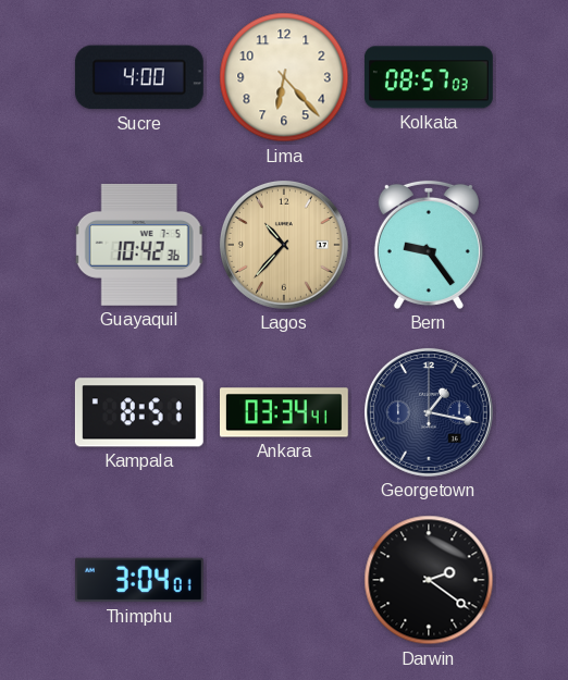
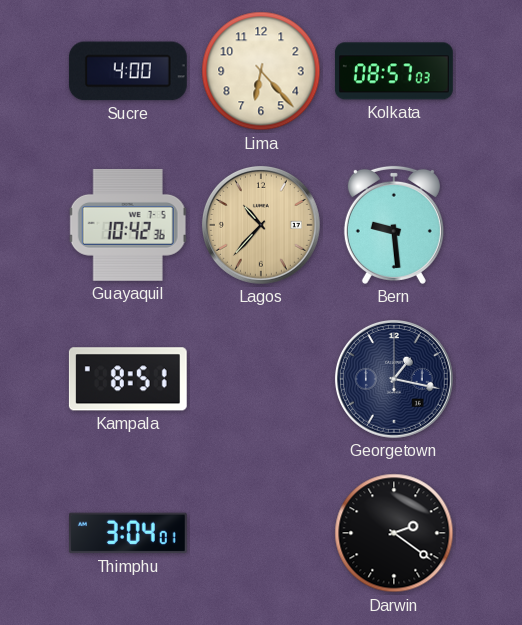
Bern: 9:24 -> 9:29 (394, 225)
Ankara: 03:34 -> none (284, 412)
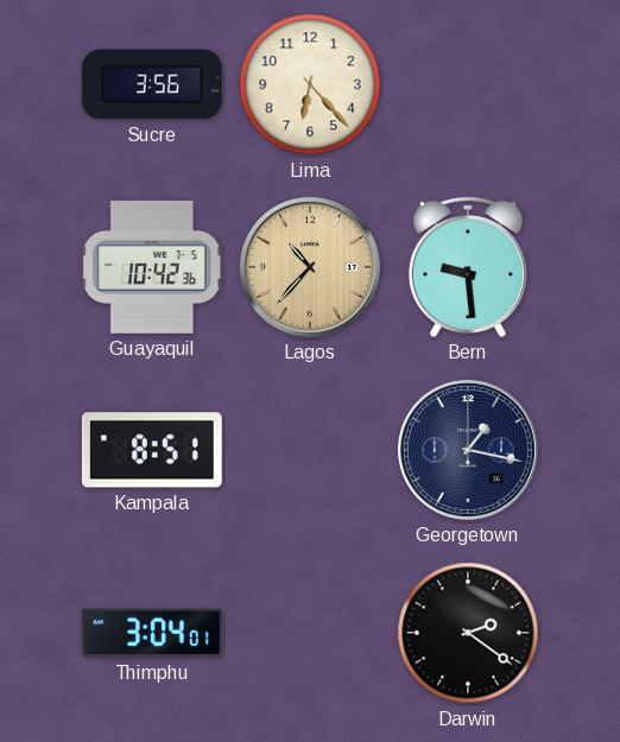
Sucre: 4:00 -> 3:56 (152, 84)
Kolkata: 08:57 -> none (394, 71)
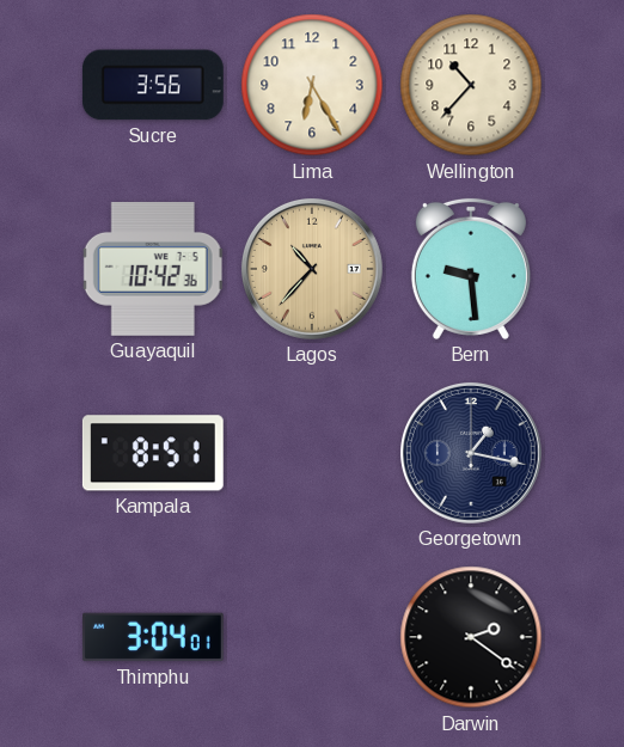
Lima: 6:23 -> 6:25 (312, 85)
Wellington: none -> 10:37 (471, 85)
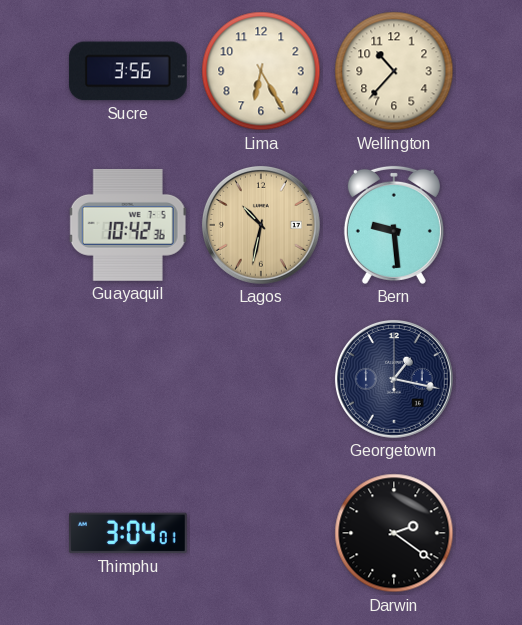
Lagos: 10:37 -> 10:32 (261, 225)
Kampala: 8:51 -> none (153, 453)
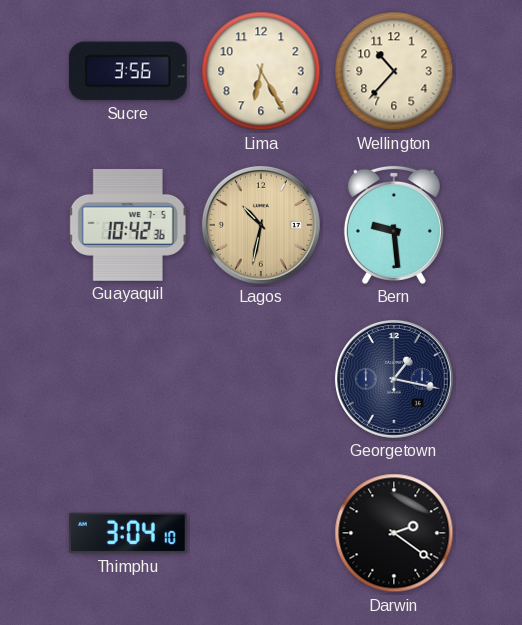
Thimphu: 3:04:01 -> 3:04:10 (128, 533)
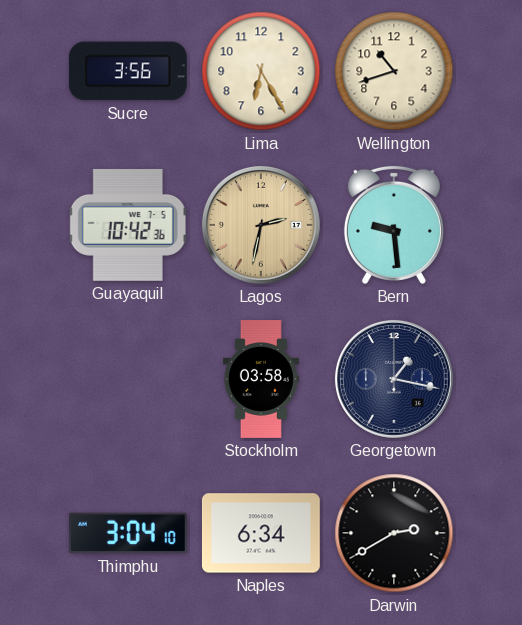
Wellington: 10:37 -> 10:42 (394, 71)
Lagos: 10:32 -> 2:32 (261, 225)
Stockholm: none -> 03:58 (261, 380)
Naples: none -> 6:34 (261, 533)
Darwin: 2:21 -> 2:40 (394, 533)
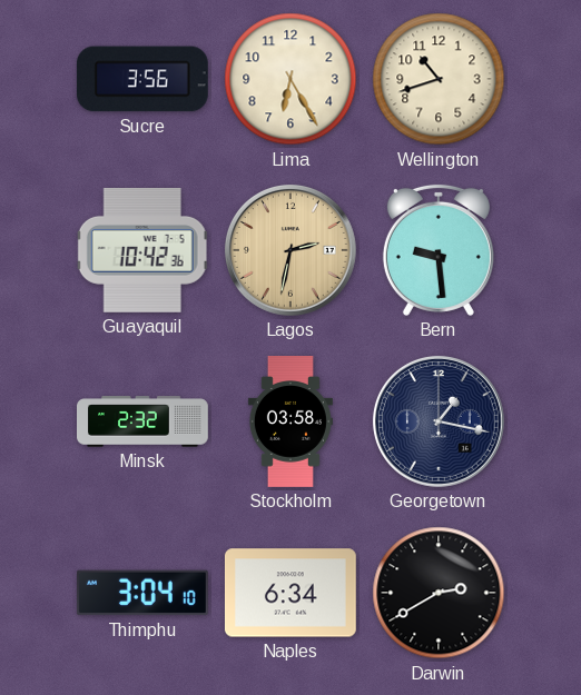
Minsk: none -> 2:32 (144, 421)
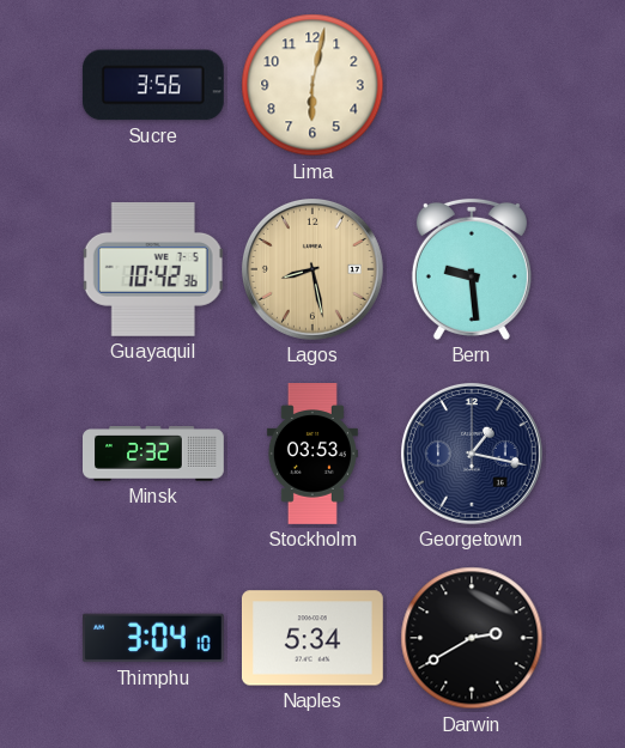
Lima: 6:25 -> 6:02 (313, 85)
Wellington: 10:42 -> none (439, 79)
Lagos: 2:32 -> 8:28 (313, 269)
Stockholm: 03:58 -> 03:53 (313, 455)
Naples: 6:34 -> 5:34 (313, 638)
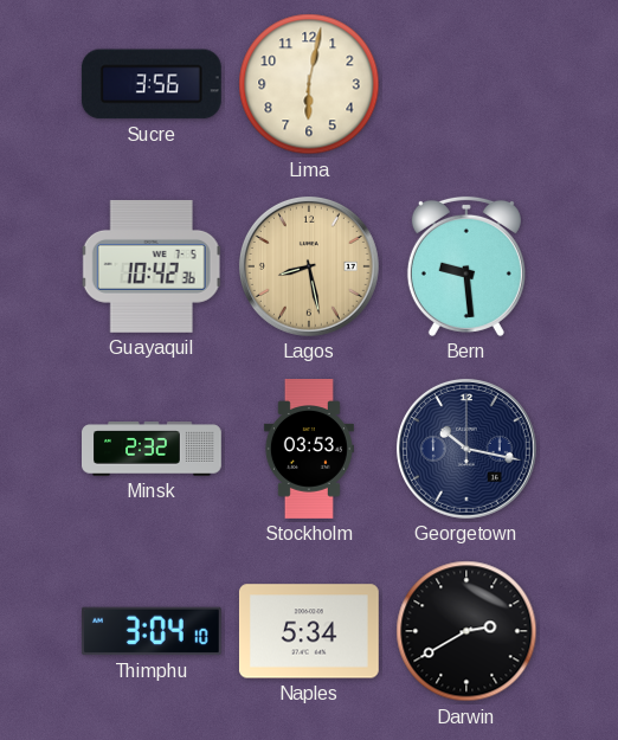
Georgetown: 1:17 -> 10:17 (466, 449)
